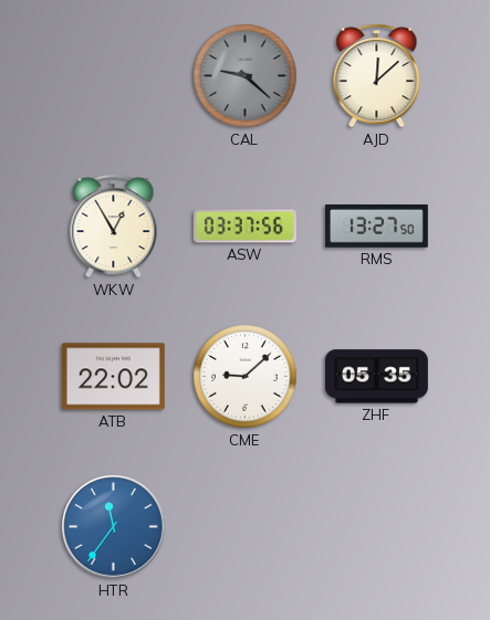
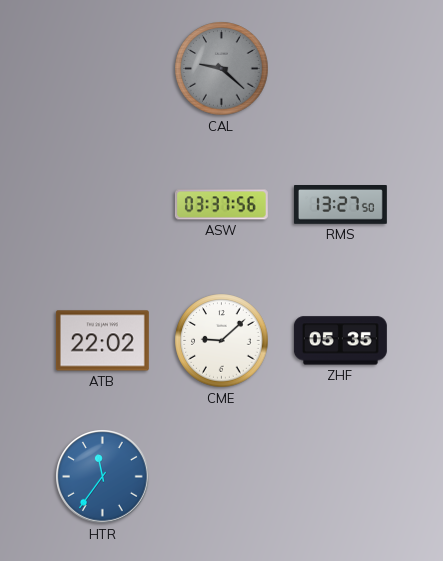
AJD: 12:08 -> none (377, 75)
WKW: 12:55 -> none (114, 225)
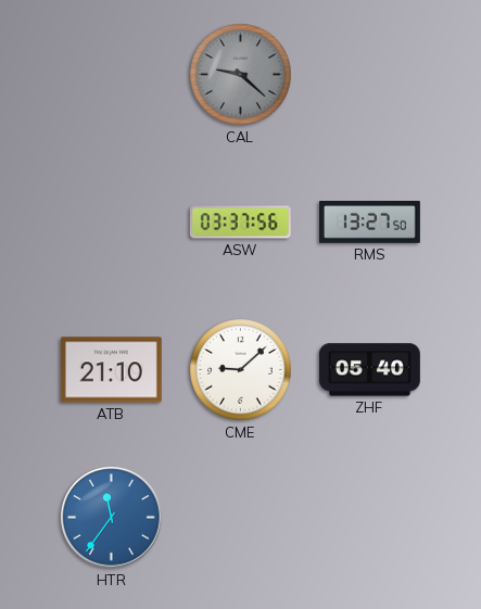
ATB: 22:02 -> 21:10 (111, 370)
ZHF: 05:35 -> 05:40 (369, 370)
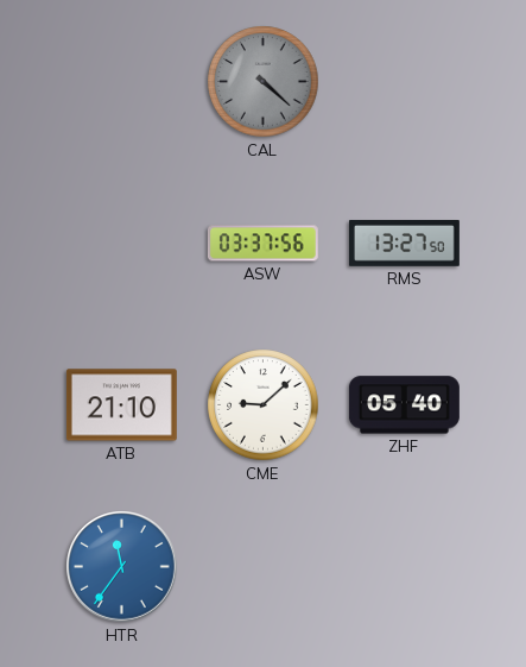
CAL: 9:22 -> 4:22 (264, 82)
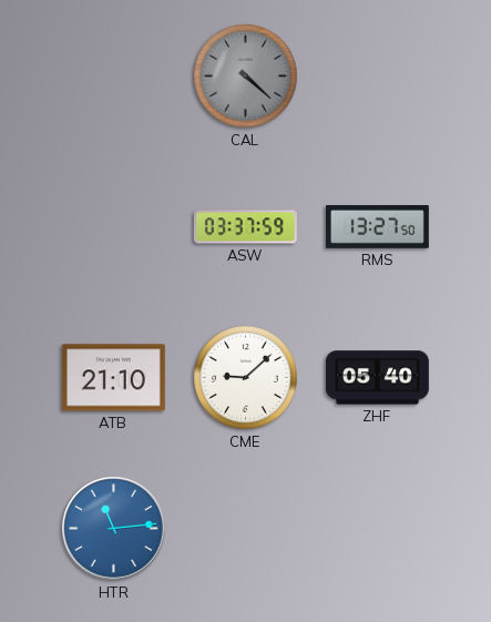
ASW: 03:37:56 -> 03:37:59 (245, 227)
HTR: 11:36 -> 11:14 (114, 529)
